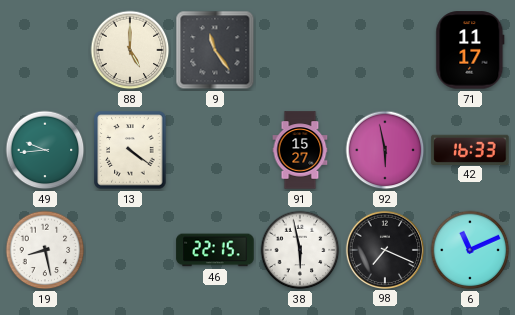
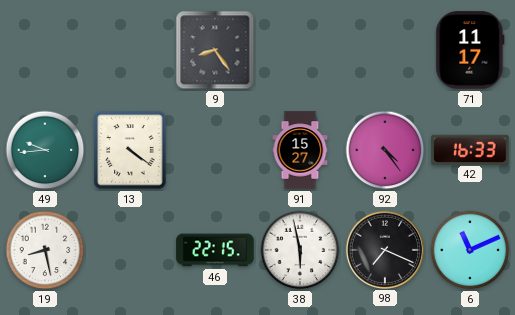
88: 5:00 -> none (130, 50)
9: 11:24 -> 8:24 (215, 50)
92: 5:58 -> 4:24 (385, 150)
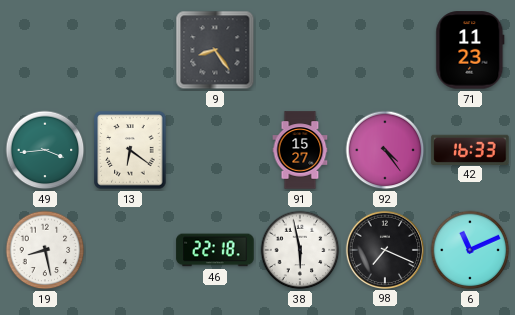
71: 11:17 -> 11:23 (470, 50)
49: 9:44 -> 3:44 (45, 150)
13: 4:21 -> 6:21 (130, 150)
46: 22:15 -> 22:18 (215, 250)
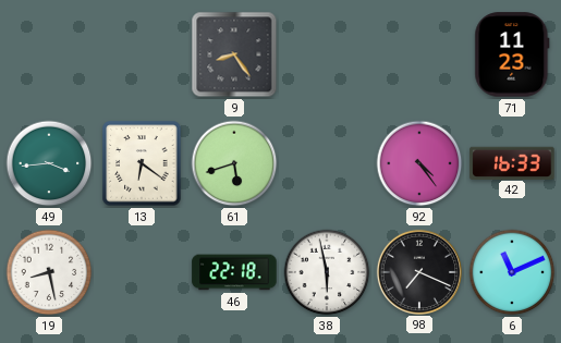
61: none -> 5:42 (234, 163)
91: 15:27 -> none (300, 150)
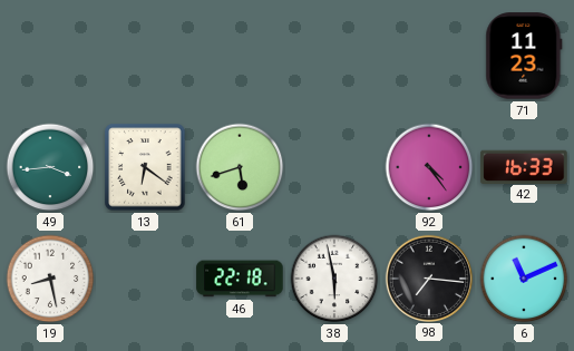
9: 8:24 -> none (234, 54)
98: 7:19 -> 7:16 (428, 277)
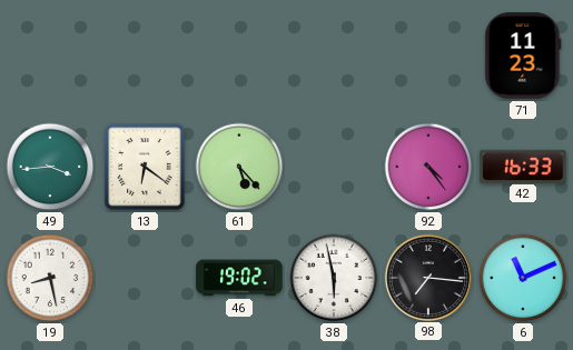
61: 5:42 -> 5:23 (239, 167)
46: 22:18 -> 19:02 (239, 278)
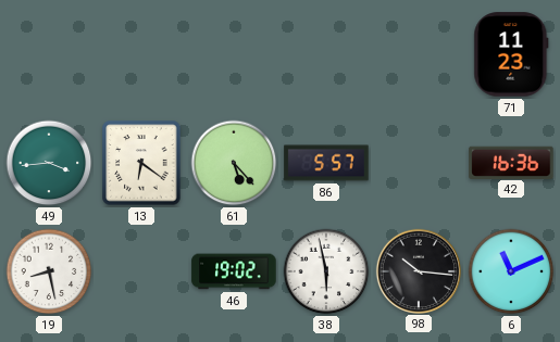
86: none -> 5:57 (326, 163)
92: 4:24 -> none (428, 167)
42: 16:33 -> 16:36 (511, 162)
98: 7:16 -> 10:16 (418, 270)
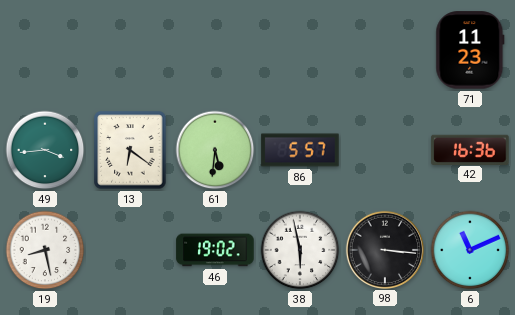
61: 5:23 -> 5:31 (215, 150)
98: 10:16 -> 3:16 (384, 249)
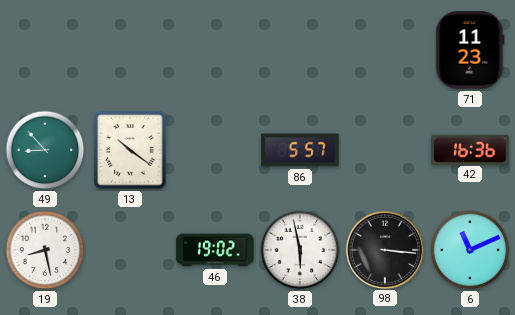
49: 3:44 -> 8:53 (45, 150)
13: 6:21 -> 10:21 (130, 150)
61: 5:31 -> none (215, 150)
